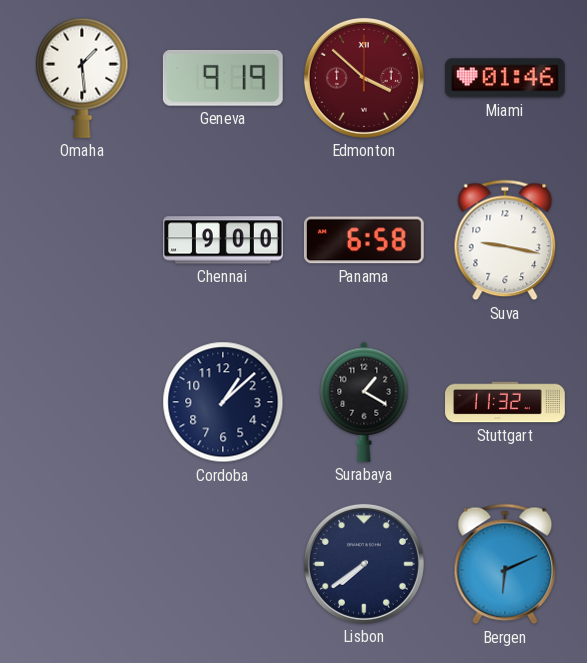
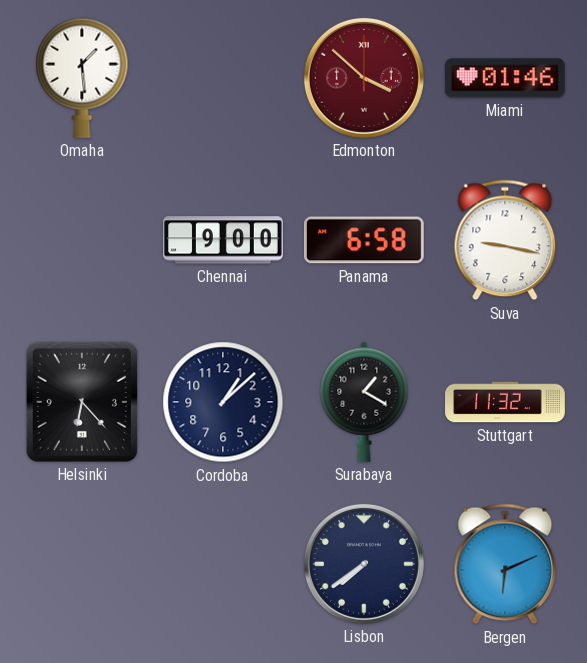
Geneva: 9:19 -> none (223, 78)
Helsinki: none -> 6:23 (82, 402)
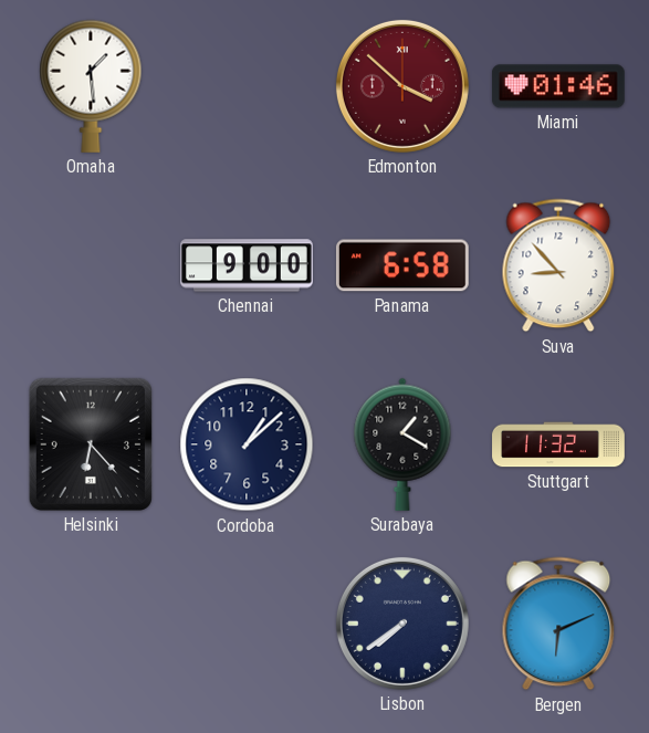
Suva: 9:17 -> 8:53 (558, 265)
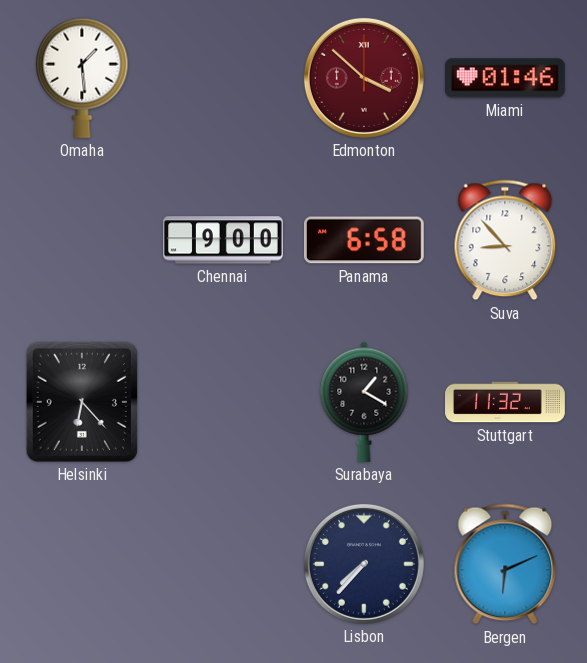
Cordoba: 1:08 -> none (247, 444)
Lisbon: 7:39 -> 7:37 (364, 564)
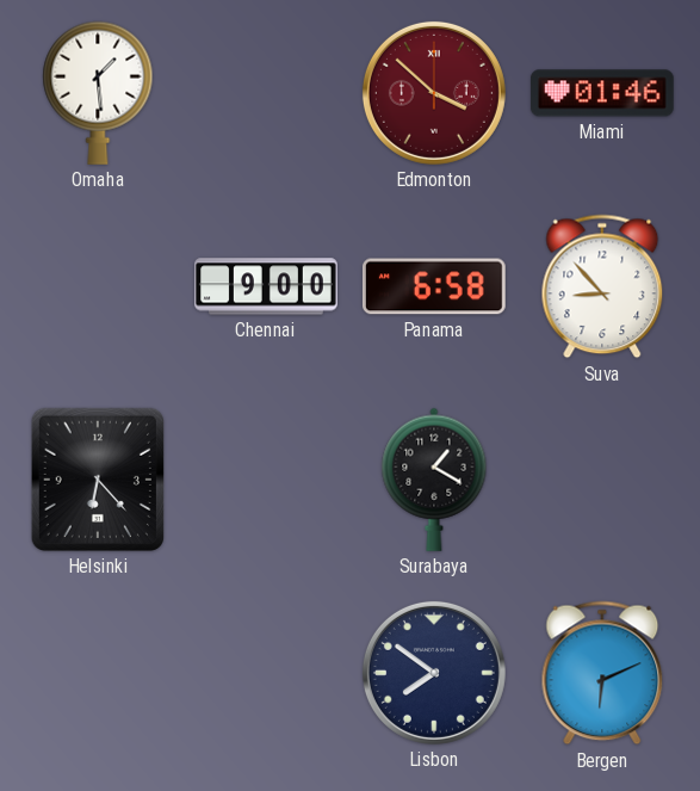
Stuttgart: 11:32 -> none (505, 402)
Lisbon: 7:37 -> 7:51 (434, 673)
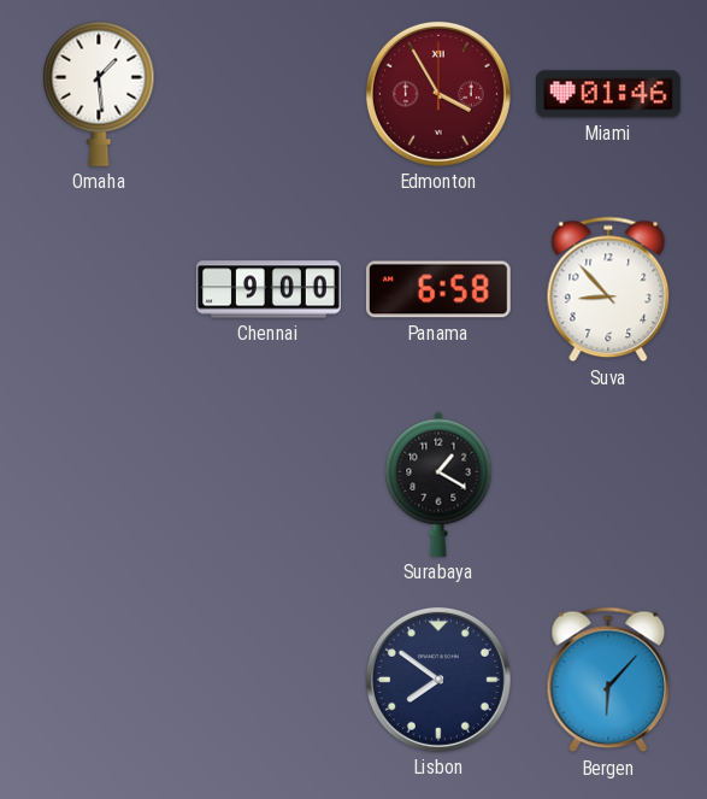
Edmonton: 3:52 -> 3:55 (438, 94)
Helsinki: 6:23 -> none (98, 480)
Bergen: 6:11 -> 6:07 (608, 680)
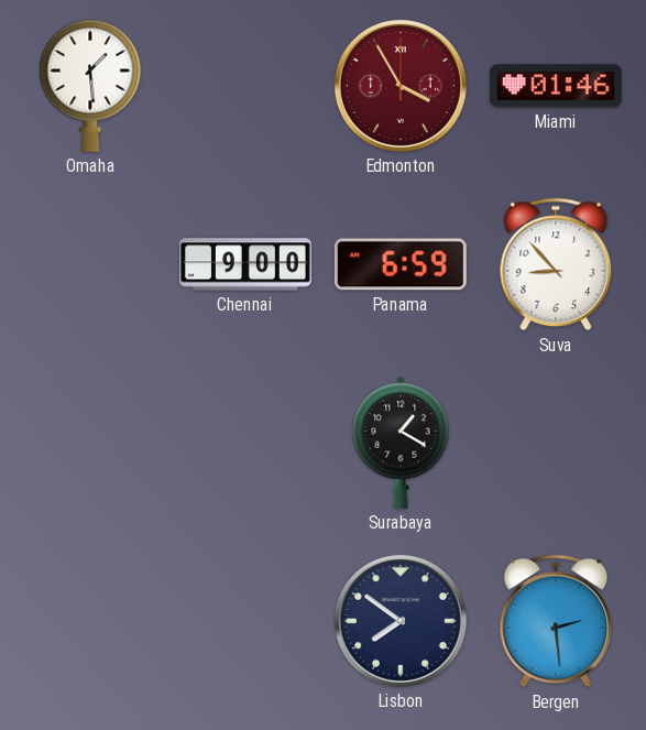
Panama: 6:58 -> 6:59 (401, 264)
Bergen: 6:07 -> 2:29 (556, 621)
